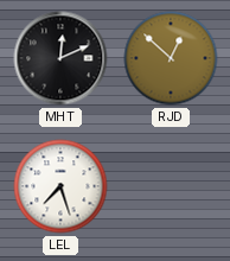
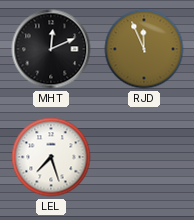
RJD: 12:52 -> 11:56 (144, 49)
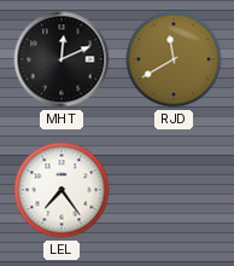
RJD: 11:56 -> 11:40 (174, 59)
LEL: 7:27 -> 7:24 (62, 190)
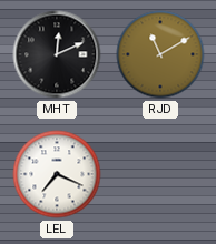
RJD: 11:40 -> 11:10 (160, 54)
LEL: 7:24 -> 7:19 (57, 174)
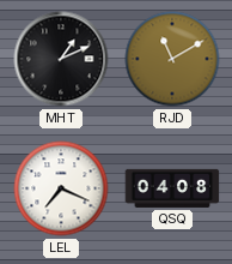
MHT: 12:11 -> 1:11 (61, 59)
QSQ: none -> 04:08 (172, 188)
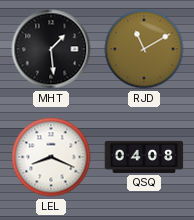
MHT: 1:11 -> 1:29 (51, 49)
LEL: 7:19 -> 8:19 (51, 157)
